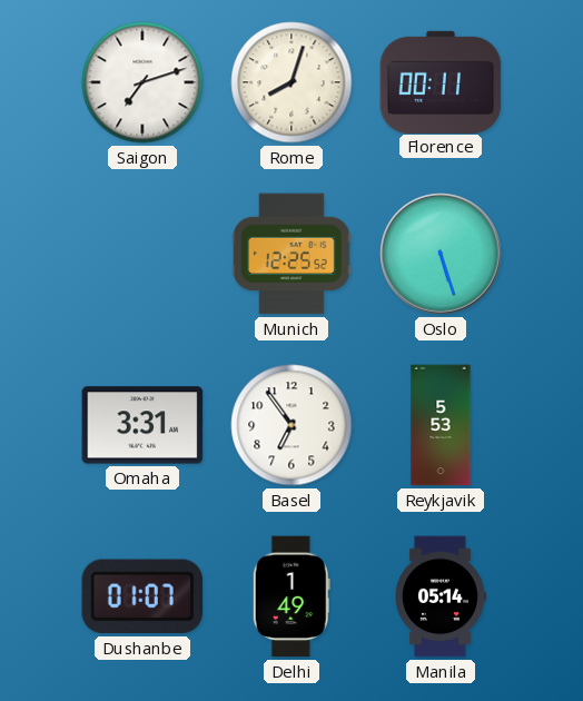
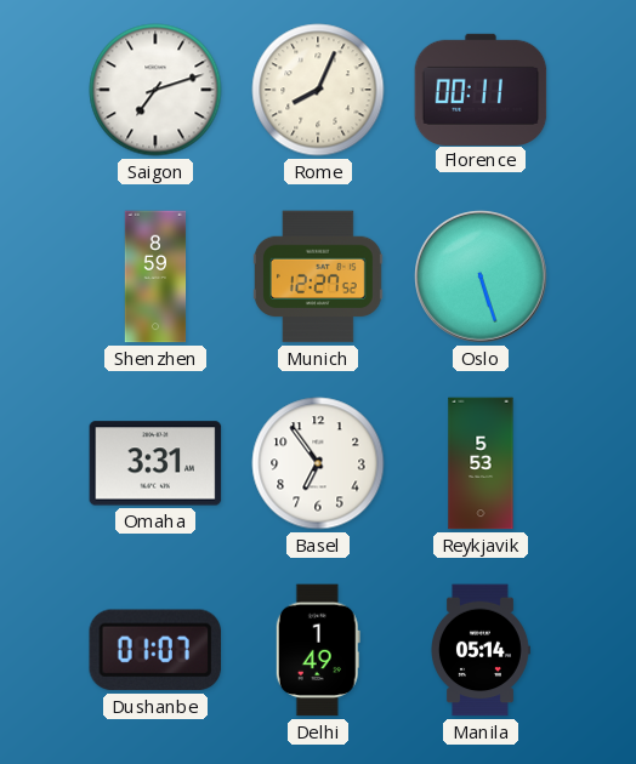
Rome: 8:03 -> 8:04 (318, 90)
Shenzhen: none -> 8:59 (155, 276)
Munich: 12:25 -> 12:27 (319, 276)
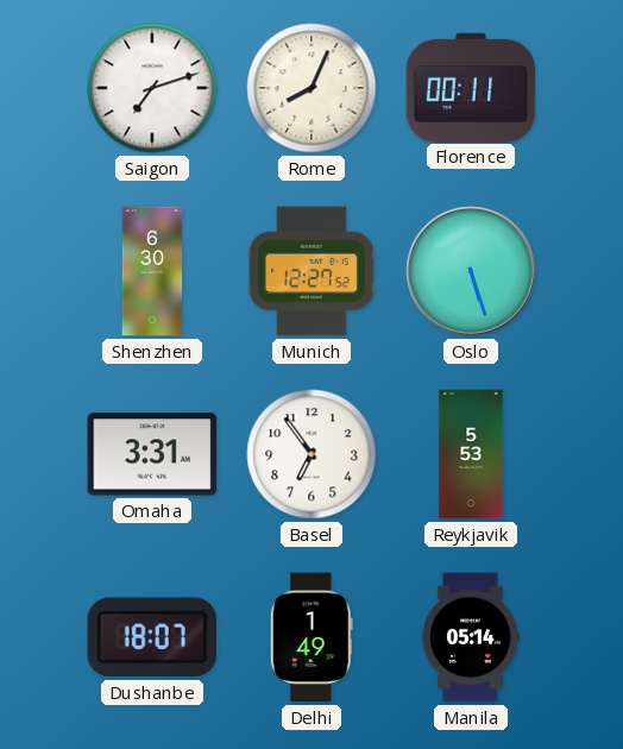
Shenzhen: 8:59 -> 6:30 (152, 271)
Dushanbe: 01:07 -> 18:07 (152, 637)
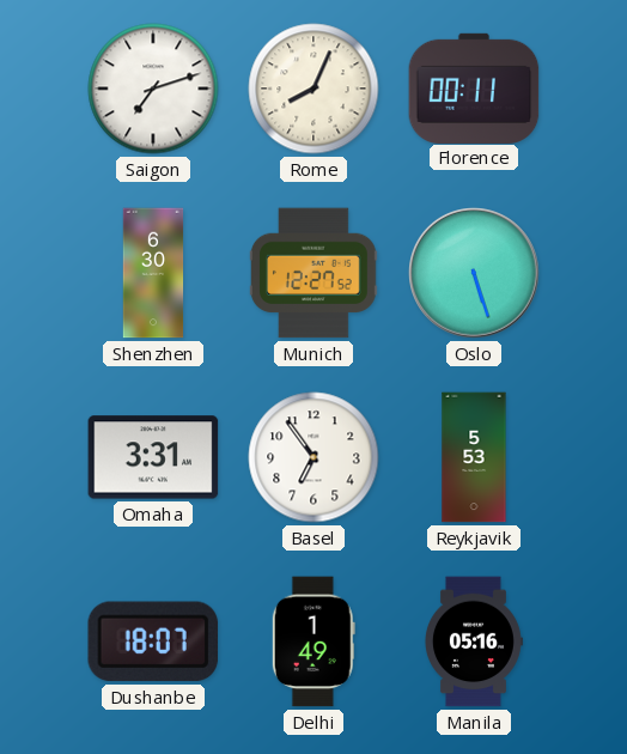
Manila: 05:14 -> 05:16 (474, 641)
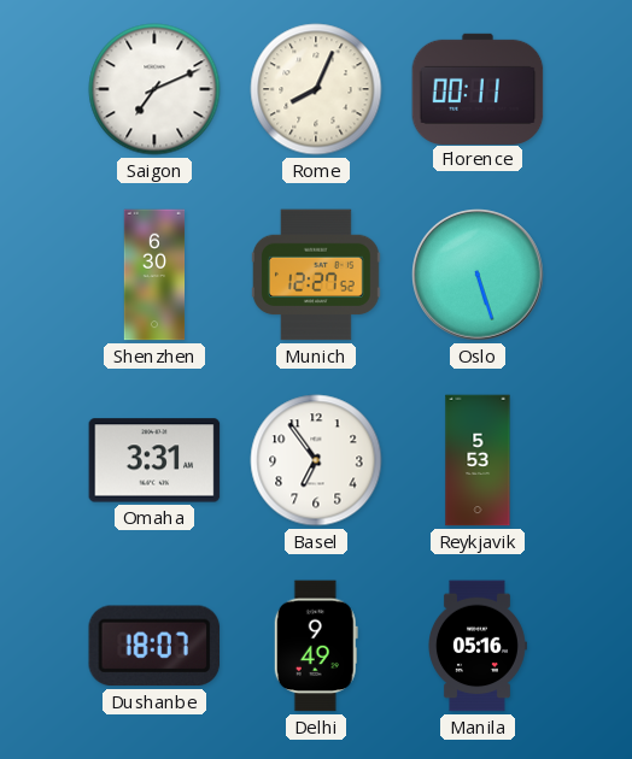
Saigon: 7:12 -> 7:11 (154, 89)
Delhi: 1:49 -> 9:49 (316, 646)
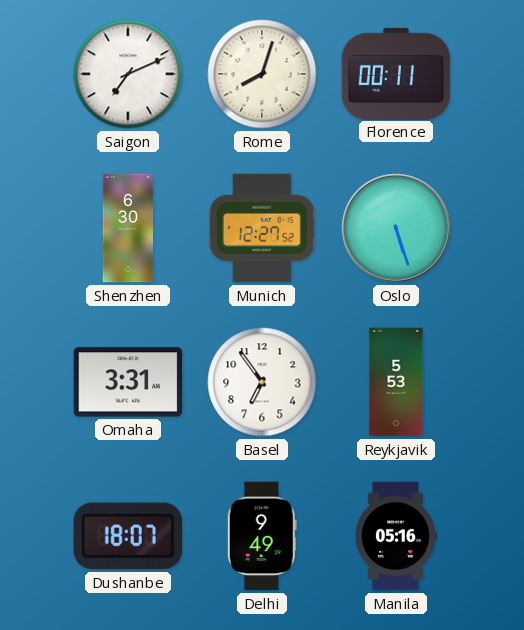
Rome: 8:04 -> 8:03 (262, 74)
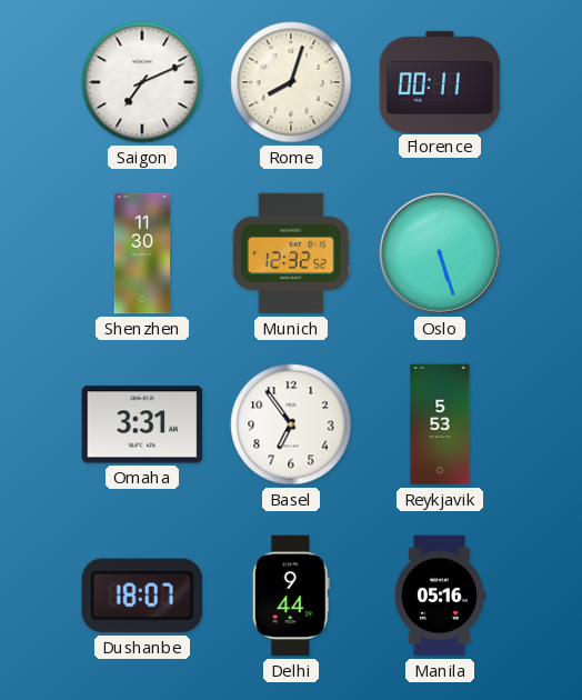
Shenzhen: 6:30 -> 11:30 (142, 253)
Munich: 12:27 -> 12:32 (292, 253)
Delhi: 9:49 -> 9:44 (291, 596)
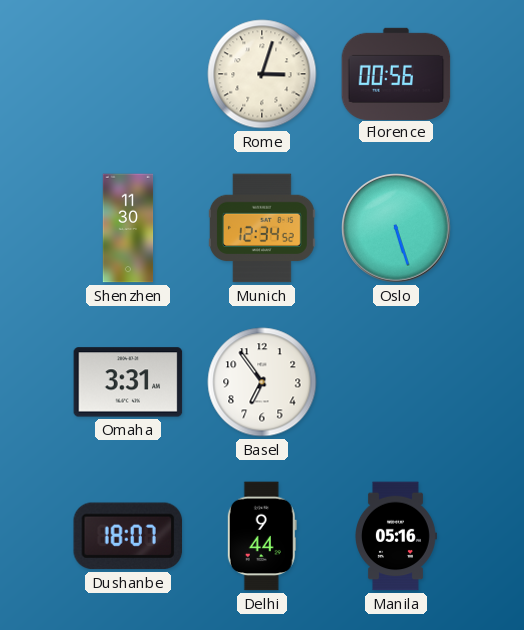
Saigon: 7:11 -> none (142, 82)
Rome: 8:03 -> 3:03 (262, 74)
Florence: 00:11 -> 00:56 (396, 73)
Munich: 12:32 -> 12:34 (263, 228)
Reykjavik: 5:53 -> none (440, 424)
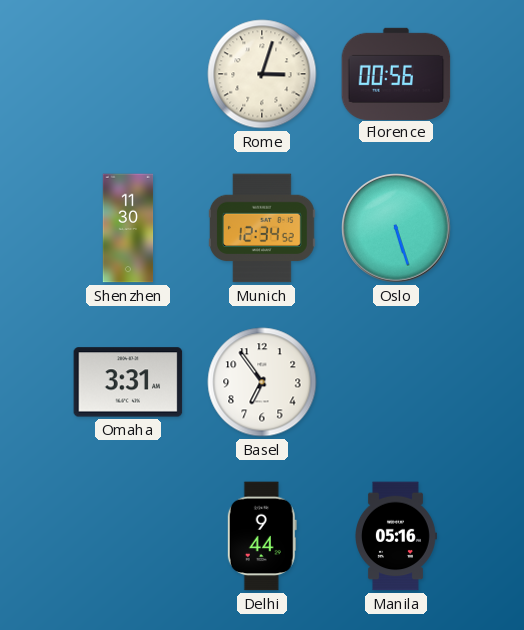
Dushanbe: 18:07 -> none (128, 536)
